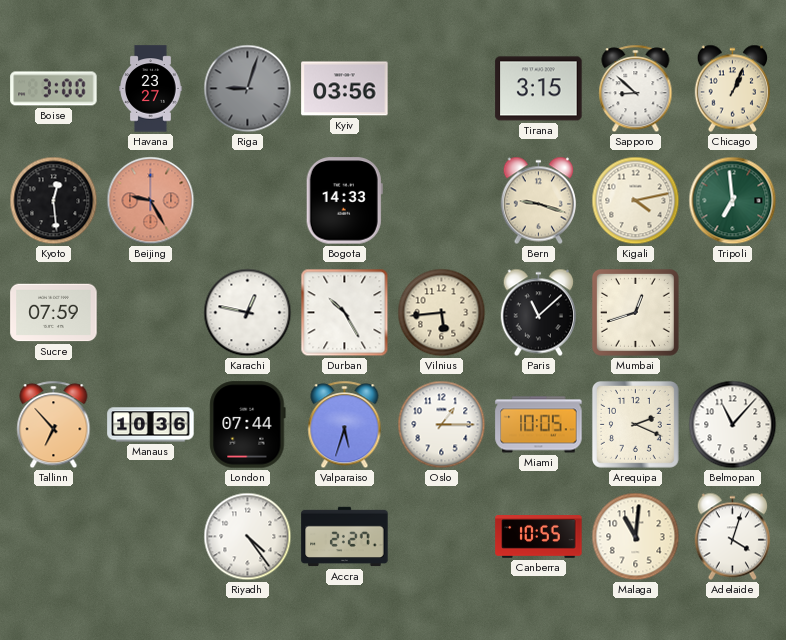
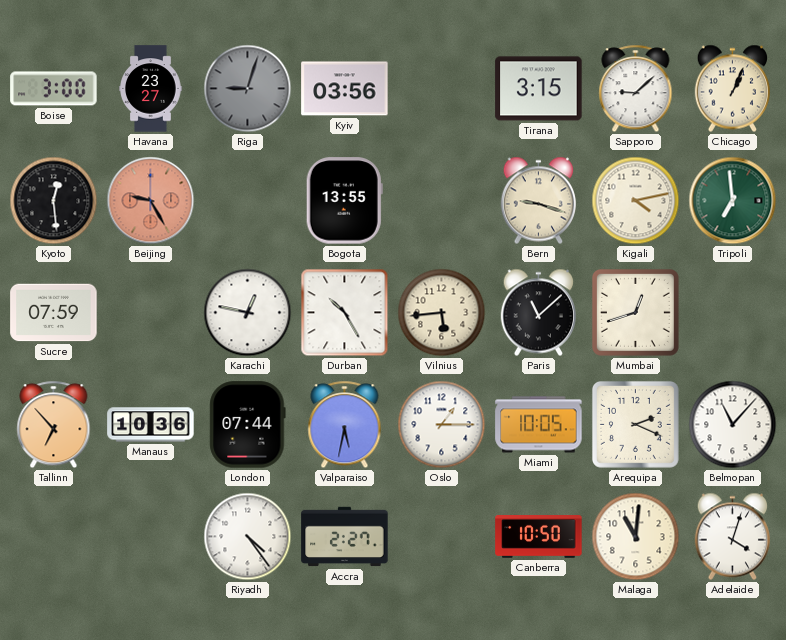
Sapporo: 8:52 -> 9:08 (636, 89)
Bogota: 14:33 -> 13:55 (344, 201)
Valparaiso: 5:33 -> 5:32 (345, 425)
Canberra: 10:55 -> 10:50 (539, 537)
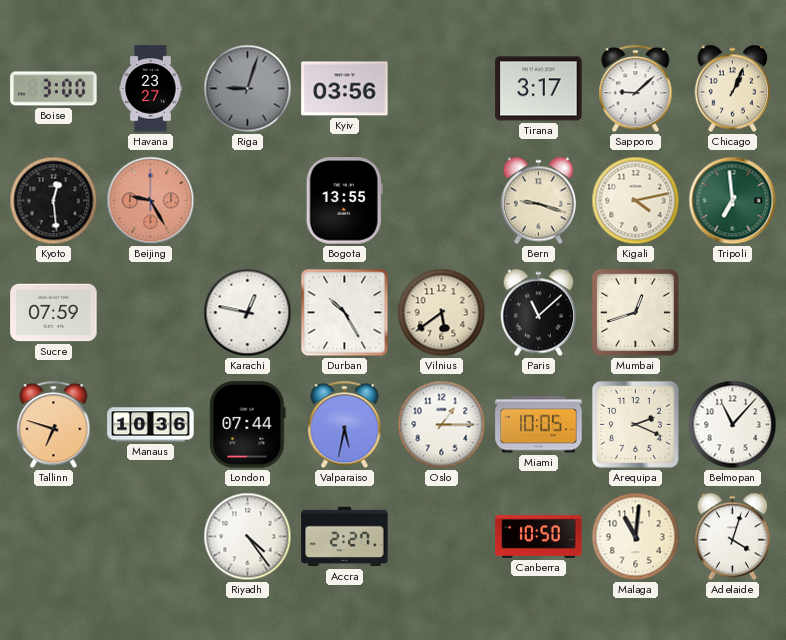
Tirana: 3:15 -> 3:17 (539, 89)
Vilnius: 5:44 -> 5:39 (442, 313)
Tallinn: 6:53 -> 6:48 (54, 425)
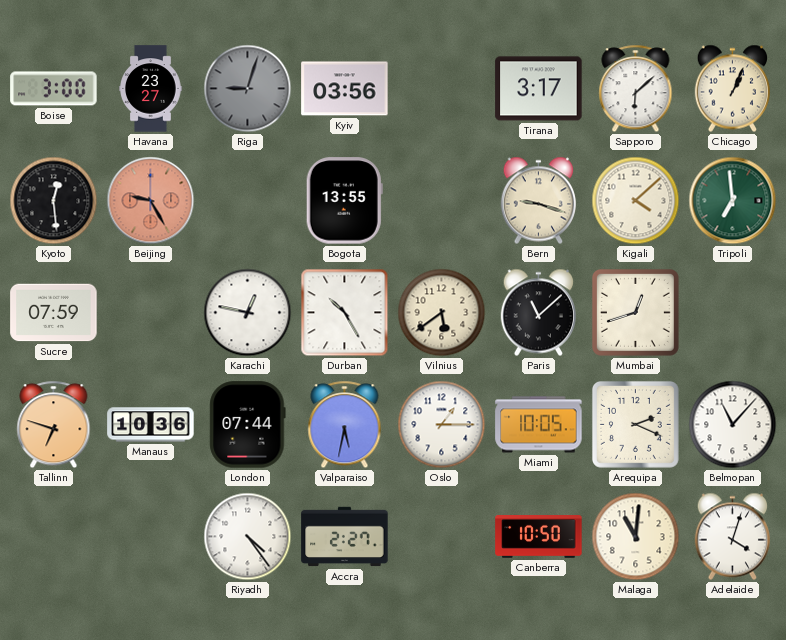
Sapporo: 9:08 -> 6:08 (636, 89)
Kigali: 4:13 -> 4:08 (636, 201)
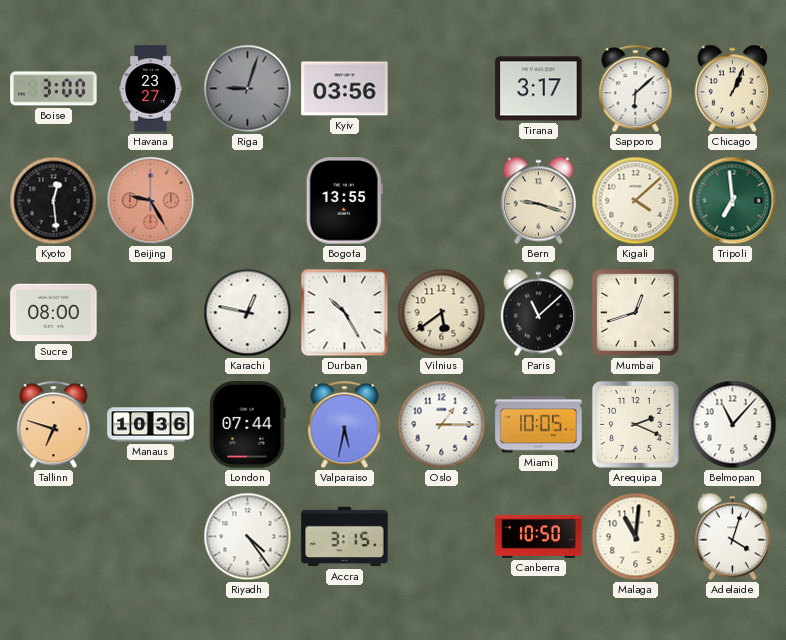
Sucre: 07:59 -> 08:00 (54, 313)
Accra: 2:27 -> 3:15 (345, 537)
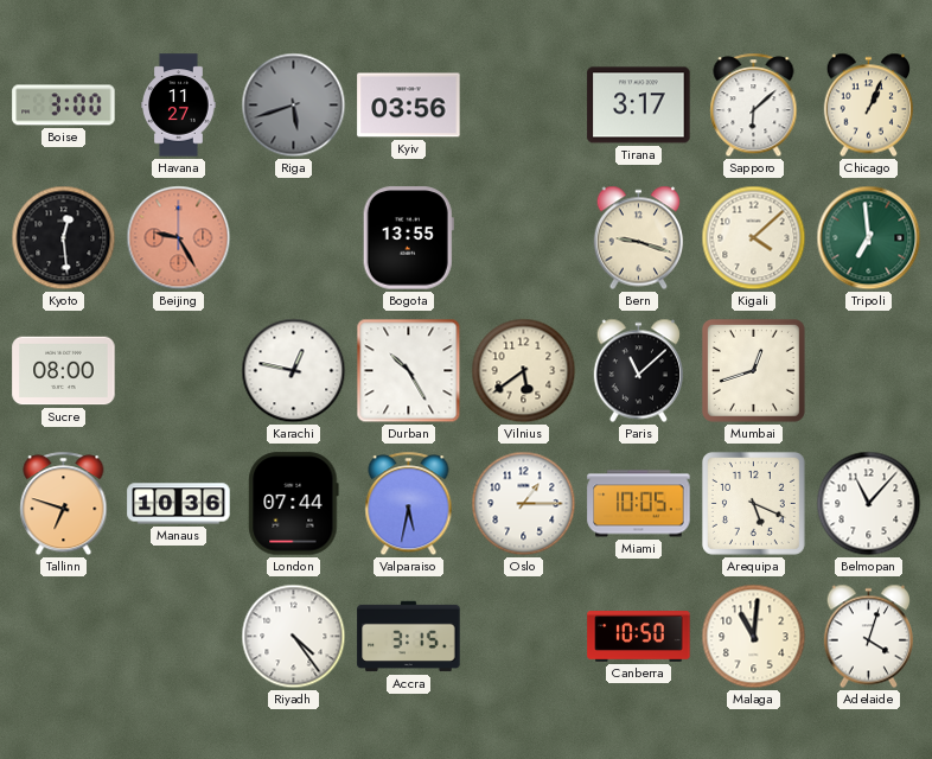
Havana: 23:27 -> 11:27 (179, 106)
Riga: 9:03 -> 5:42 (294, 106)
Arequipa: 2:19 -> 5:19 (753, 503)
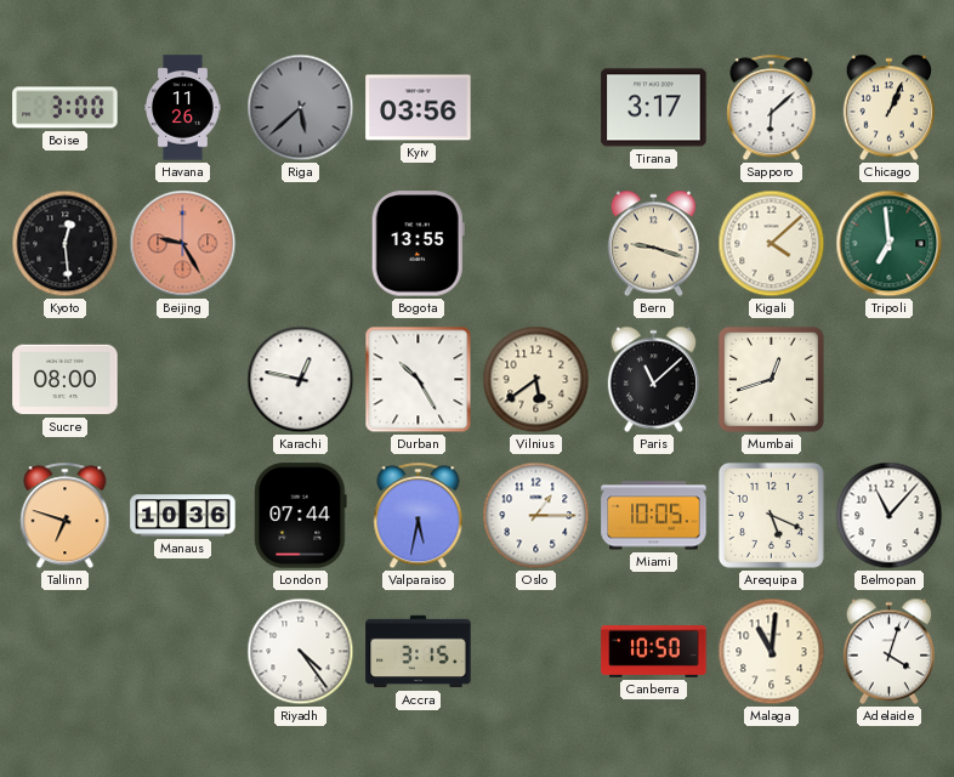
Havana: 11:27 -> 11:26 (183, 108)
Riga: 5:42 -> 5:38 (301, 108)
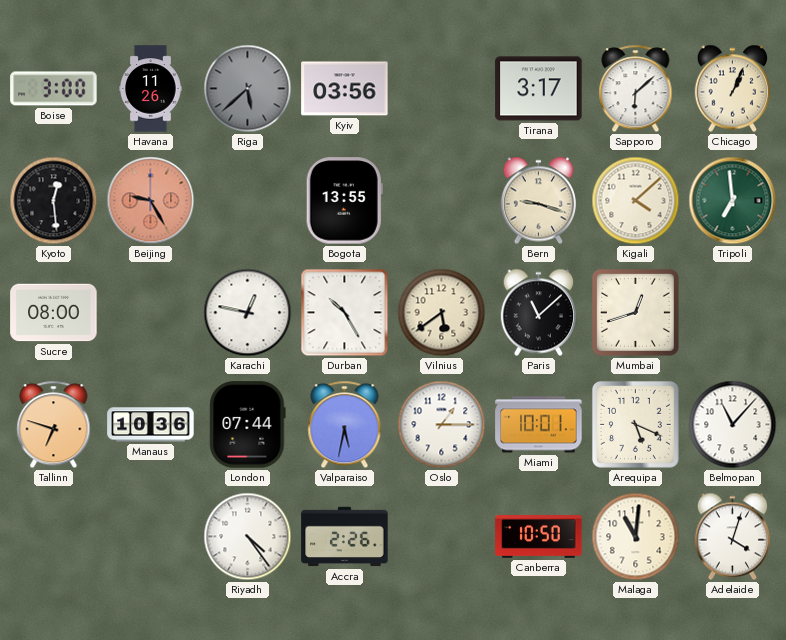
Miami: 10:05 -> 10:01 (539, 425)
Accra: 3:15 -> 2:26 (345, 537)
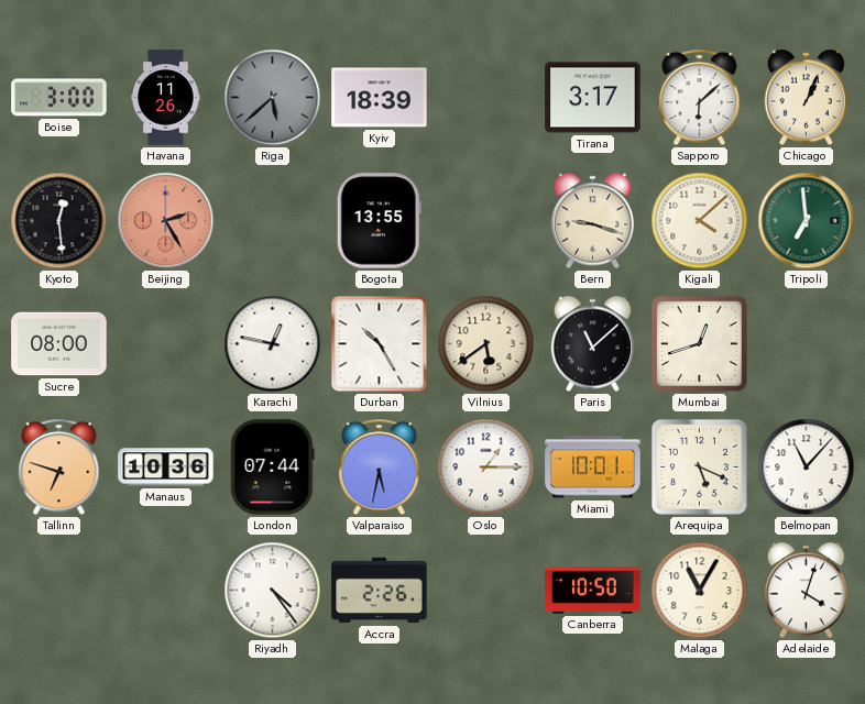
Kyiv: 03:56 -> 18:39 (380, 98)
Beijing: 9:25 -> 2:25 (166, 221)
Malaga: 11:01 -> 11:05 (700, 591)
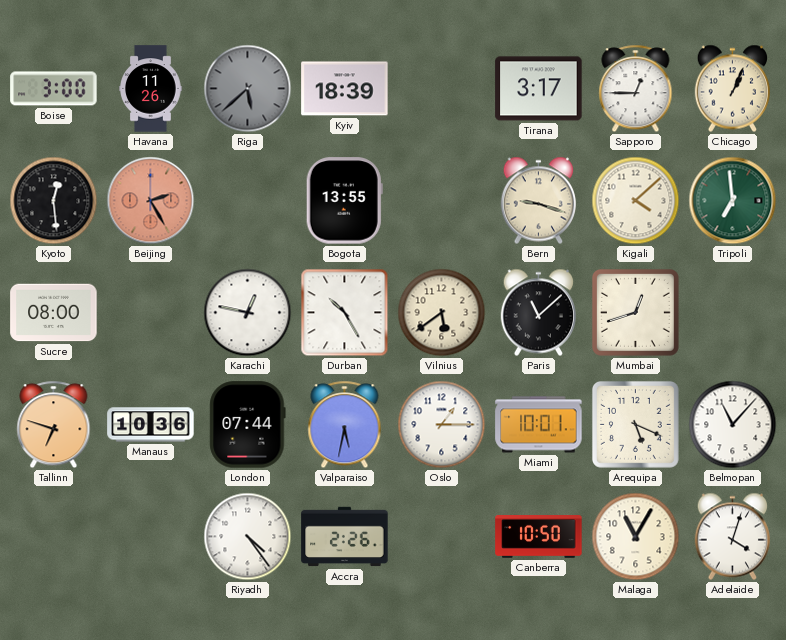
Sapporo: 6:08 -> 12:45 (636, 89)
